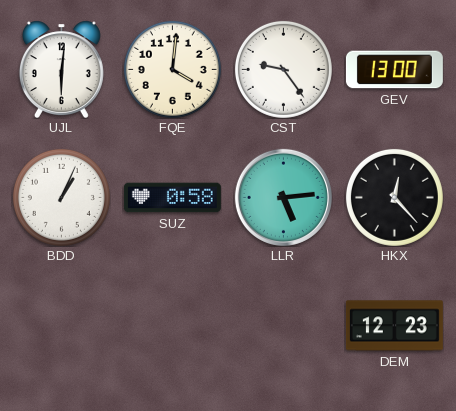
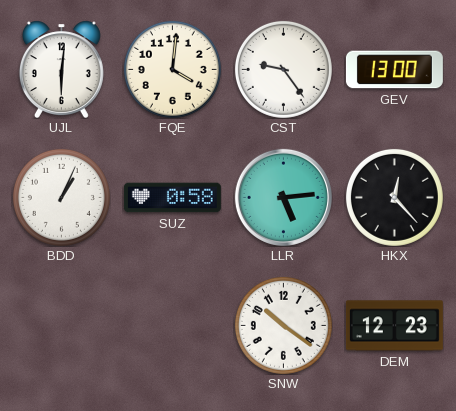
SNW: none -> 10:21 (283, 325)
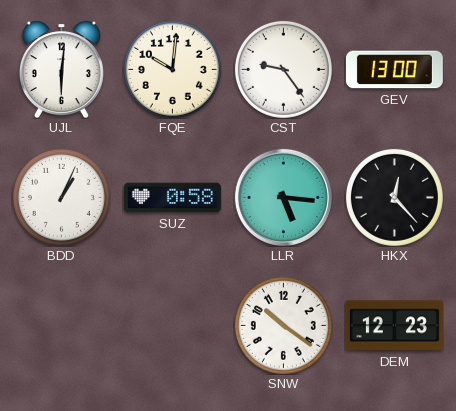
FQE: 4:01 -> 10:01 (172, 69)
LLR: 5:14 -> 5:16 (283, 197)
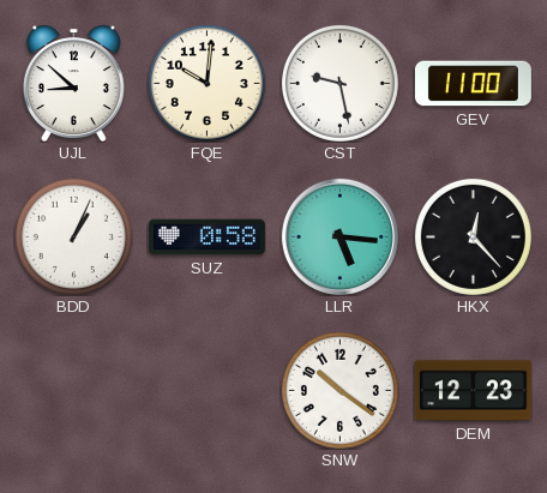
UJL: 6:01 -> 8:52 (73, 83)
CST: 9:24 -> 9:28 (339, 83)
GEV: 13:00 -> 11:00 (473, 84)
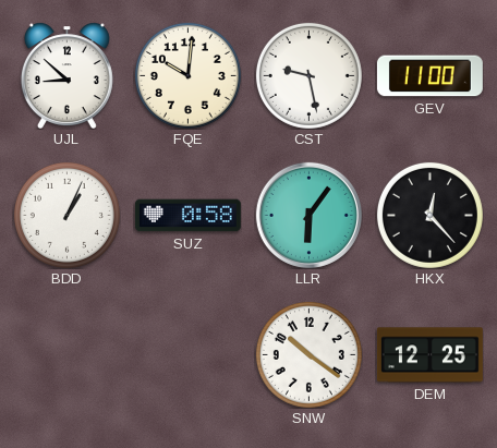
LLR: 5:16 -> 6:06 (308, 215)
DEM: 12:23 -> 12:25 (429, 355)
